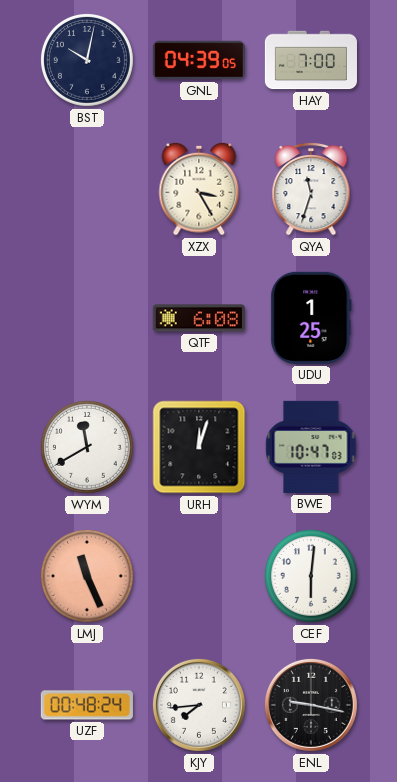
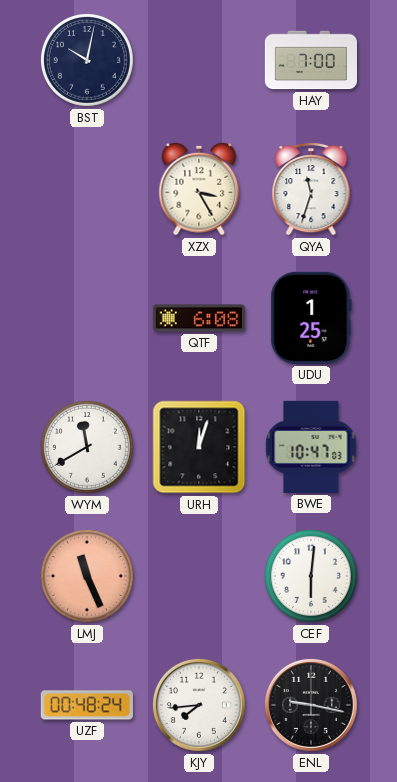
GNL: 04:39 -> none (199, 60)
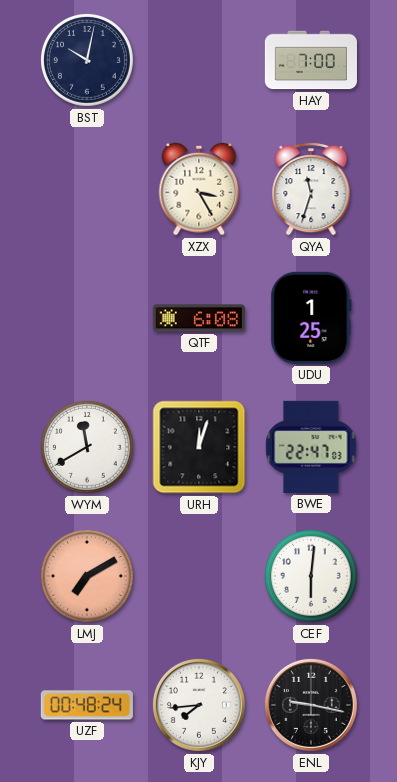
BWE: 10:47 -> 22:47 (311, 447)
LMJ: 11:26 -> 7:10 (87, 576)
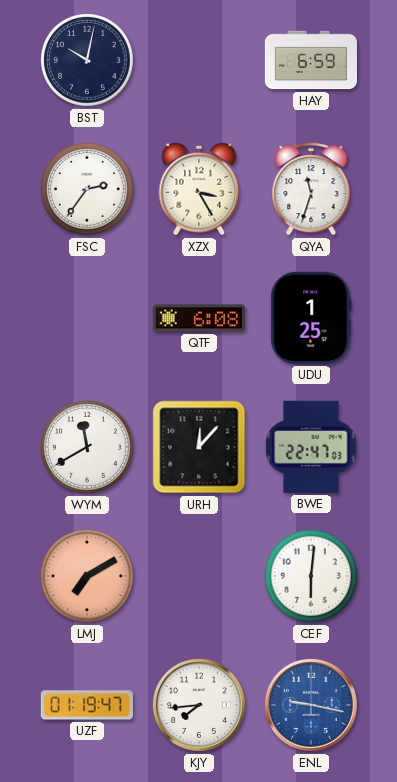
HAY: 7:00 -> 6:59 (310, 60)
FSC: none -> 2:36 (87, 189)
URH: 12:03 -> 12:07 (199, 447)
UZF: 00:48 -> 01:19 (87, 705)
ENL dial: black -> blue (311, 705)
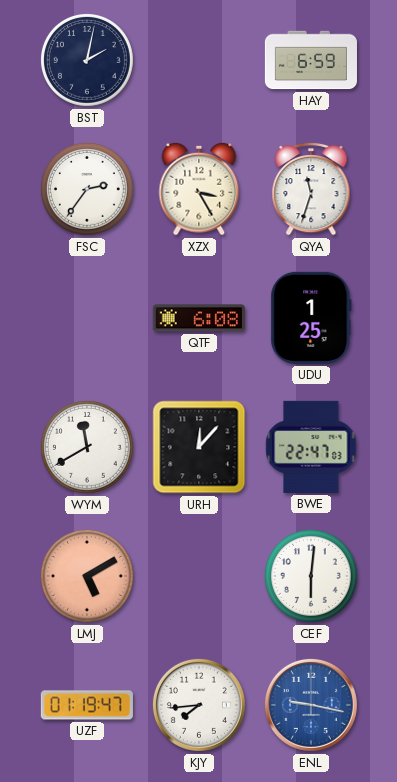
BST: 10:02 -> 2:02 (87, 60)
LMJ: 7:10 -> 5:10 (87, 576)
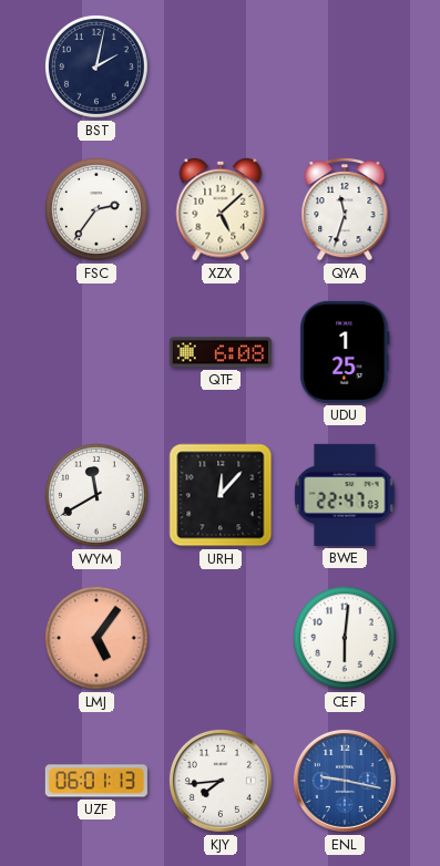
HAY: 6:59 -> none (310, 60)
XZX: 3:25 -> 5:08 (221, 209)
LMJ: 5:10 -> 5:06 (96, 638)
UZF: 01:19 -> 06:01 (96, 781)
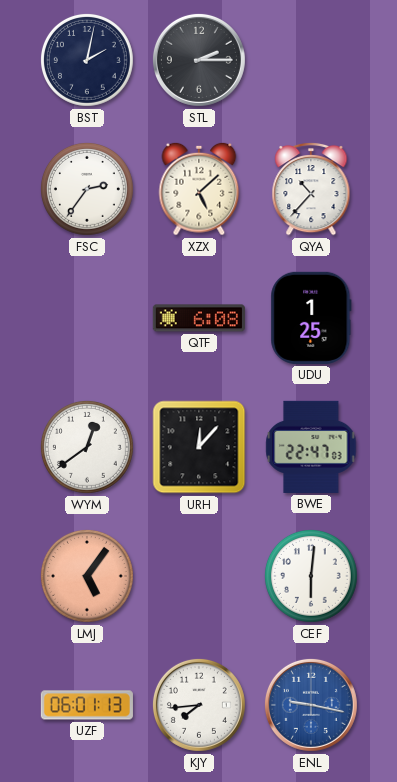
STL: none -> 2:15 (199, 60)
QYA: 11:33 -> 10:37 (311, 189)
WYM: 11:40 -> 12:39 (87, 447)
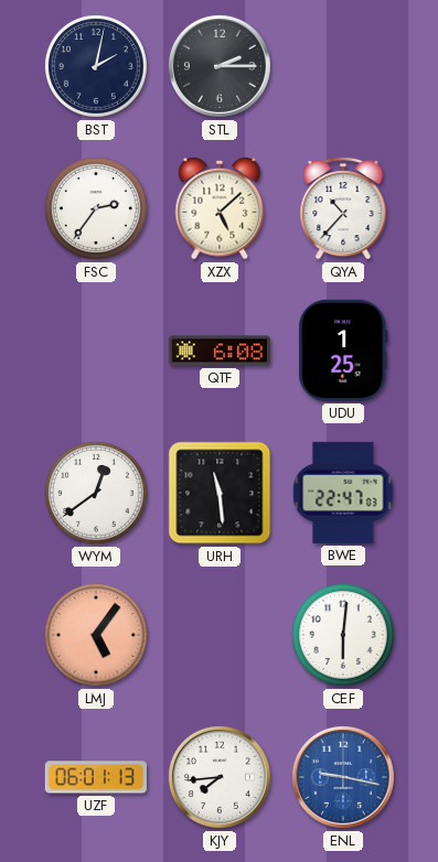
URH: 12:07 -> 11:29 (220, 493)
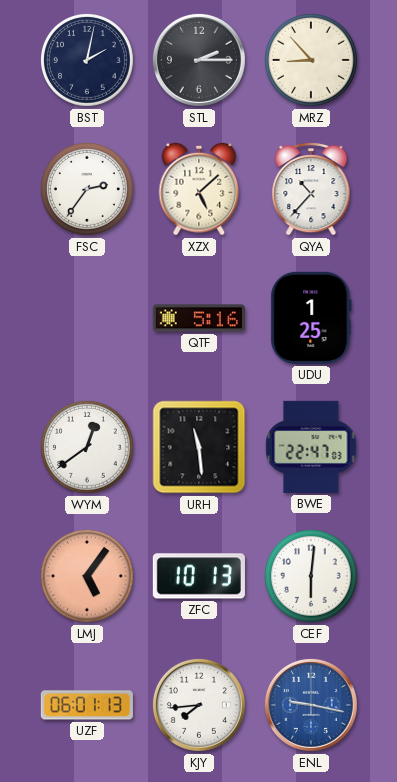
MRZ: none -> 8:53 (311, 60)
QTF: 6:08 -> 5:16 (199, 318)
ZFC: none -> 10:13 (199, 576)
